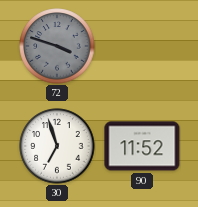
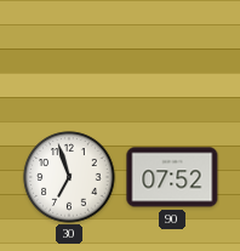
72: 3:48 -> none (57, 46)
90: 11:52 -> 07:52 (172, 177)
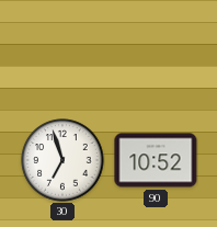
90: 07:52 -> 10:52 (156, 160)
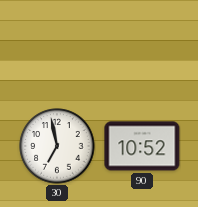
30: 6:57 -> 6:58 (57, 146)
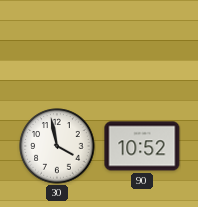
30: 6:58 -> 3:58 (57, 146)
